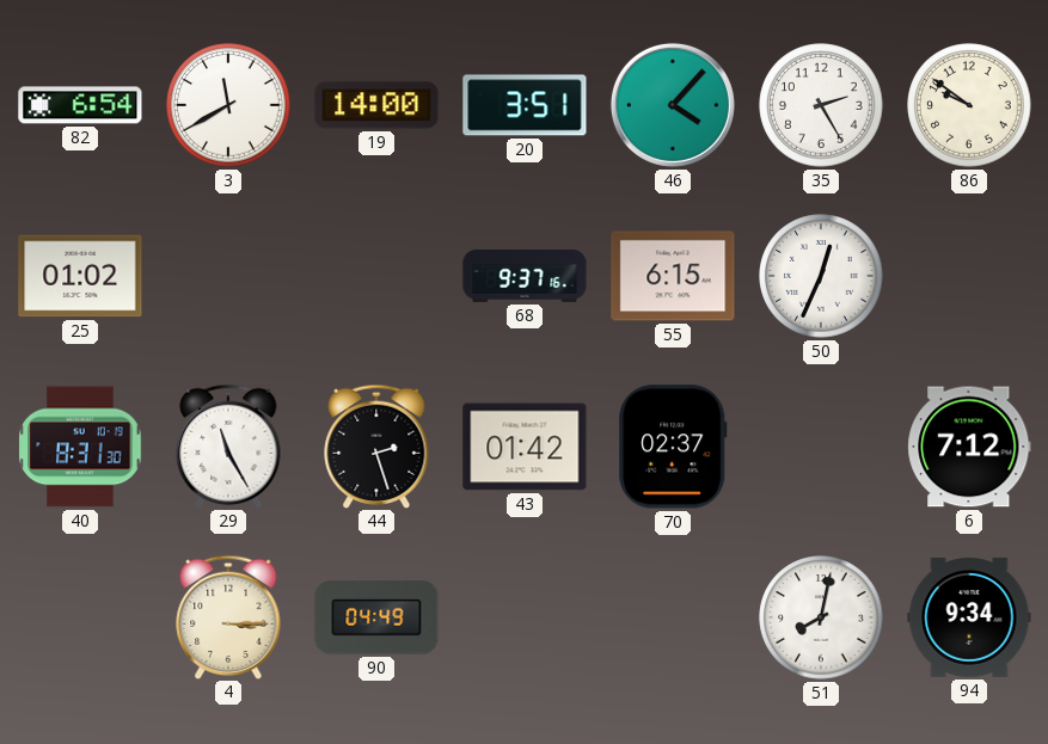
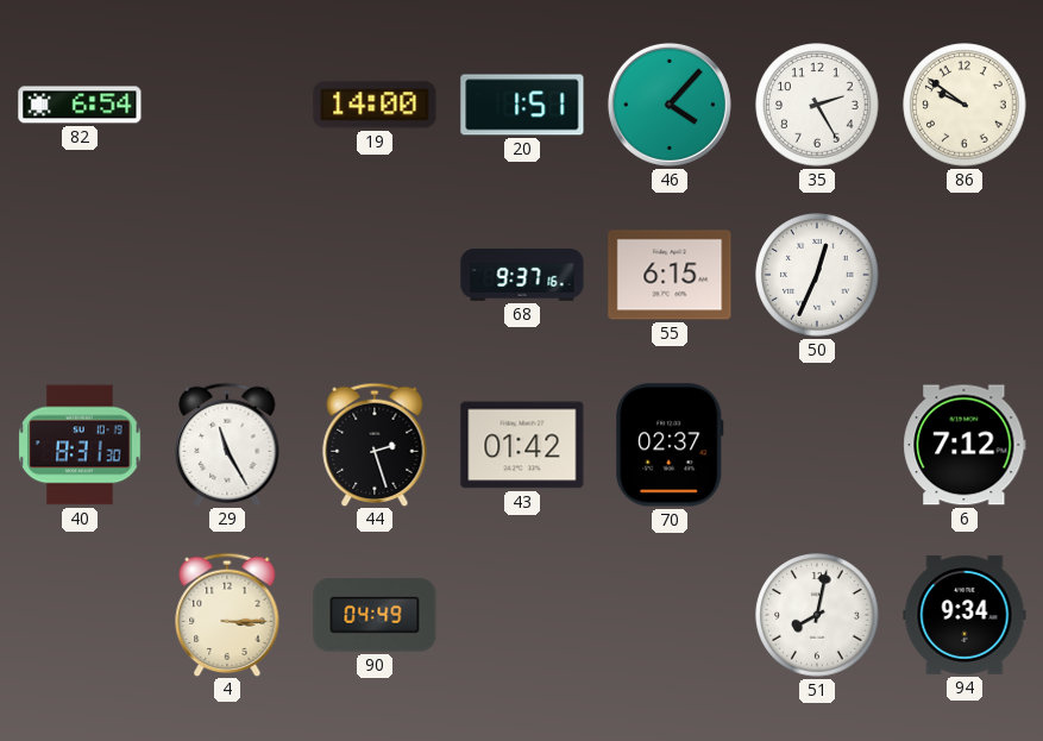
3: 11:40 -> none (228, 105)
20: 3:51 -> 1:51 (522, 105)
25: 01:02 -> none (80, 276)
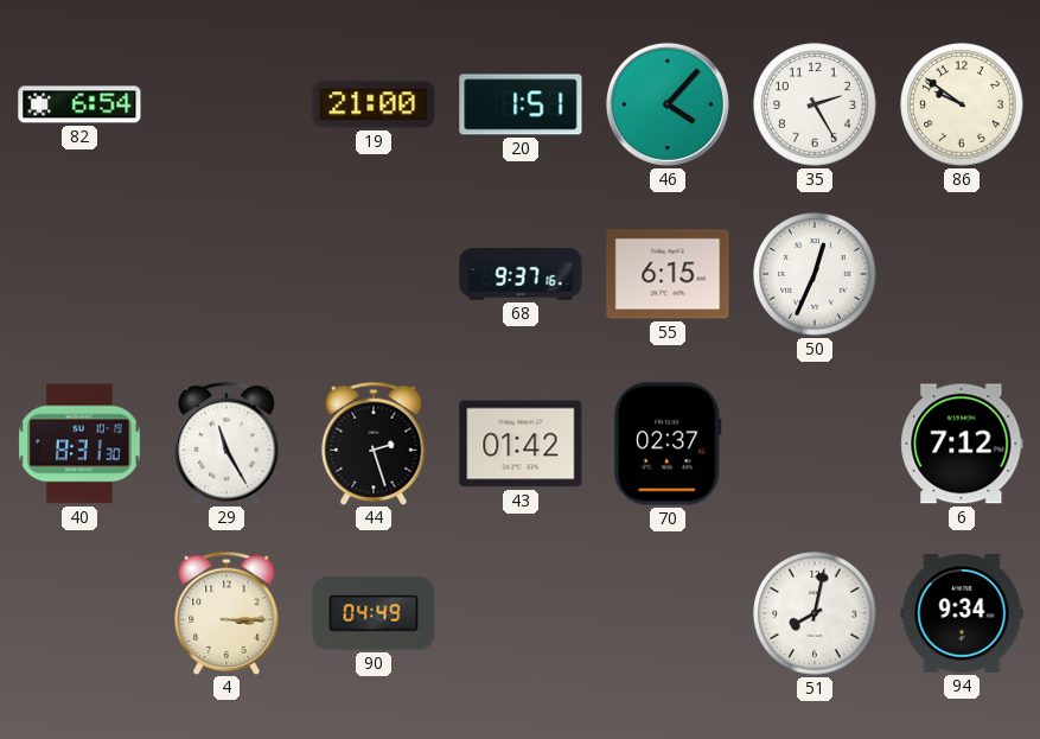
19: 14:00 -> 21:00 (374, 104)
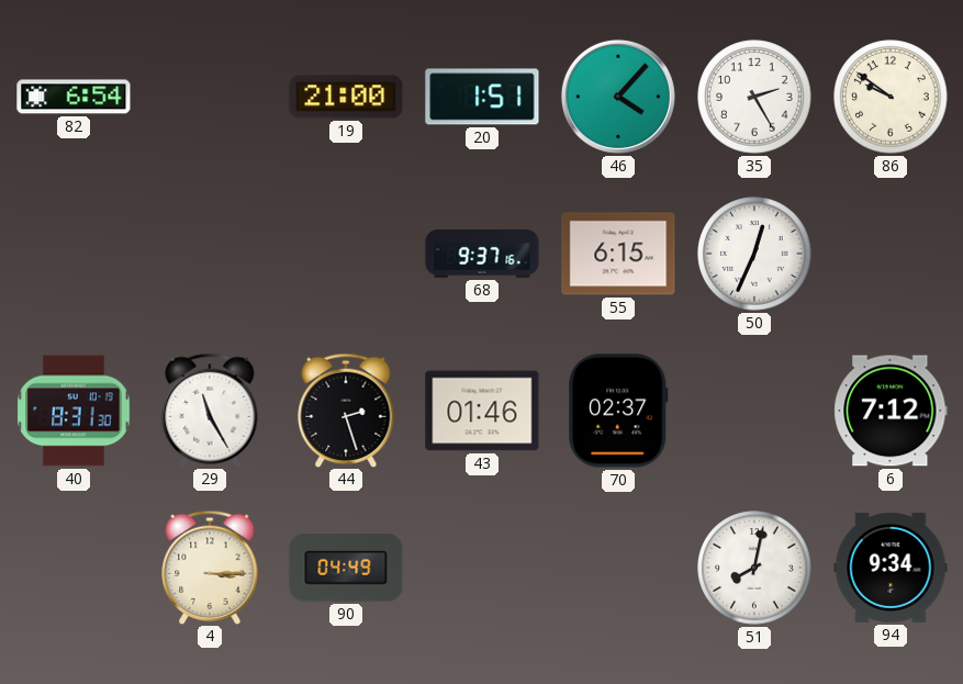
43: 01:42 -> 01:46 (482, 411)
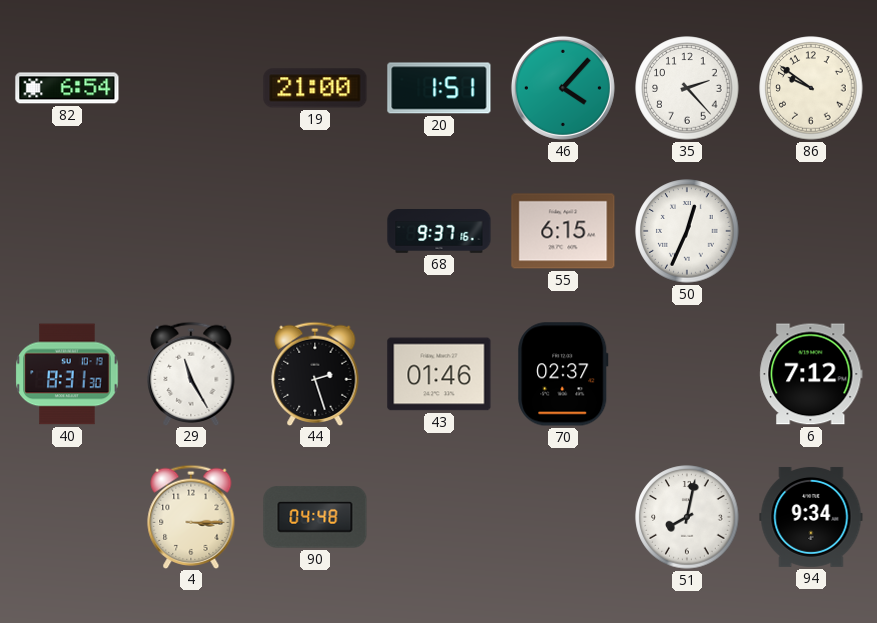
35: 2:25 -> 2:23 (687, 88)
90: 04:49 -> 04:48 (315, 517)
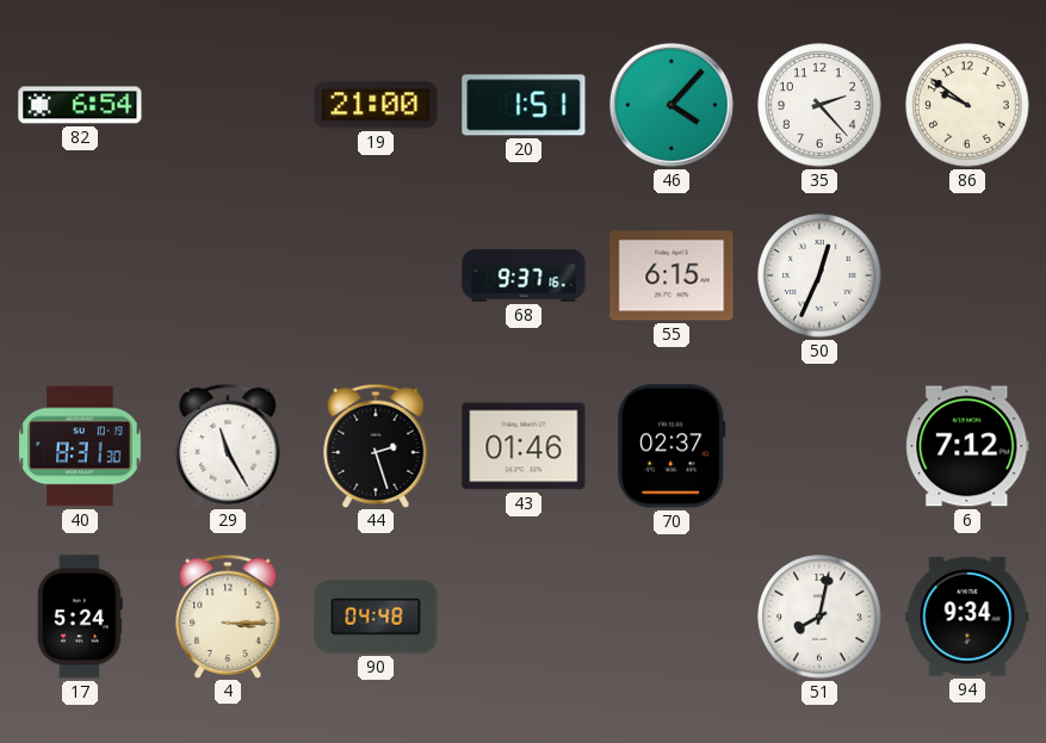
17: none -> 5:24 (80, 617)
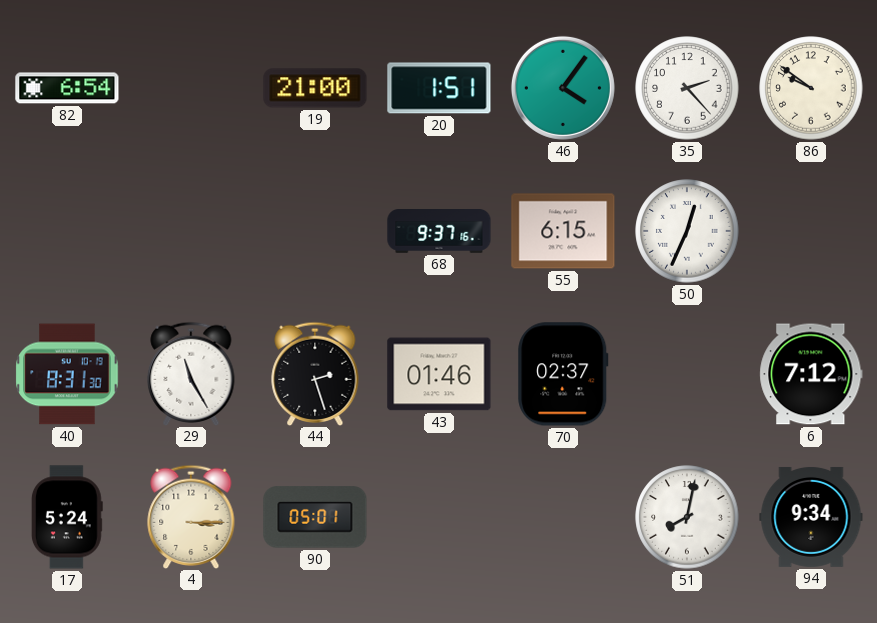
46: 4:07 -> 4:06 (563, 88)
90: 04:48 -> 05:01 (315, 517)
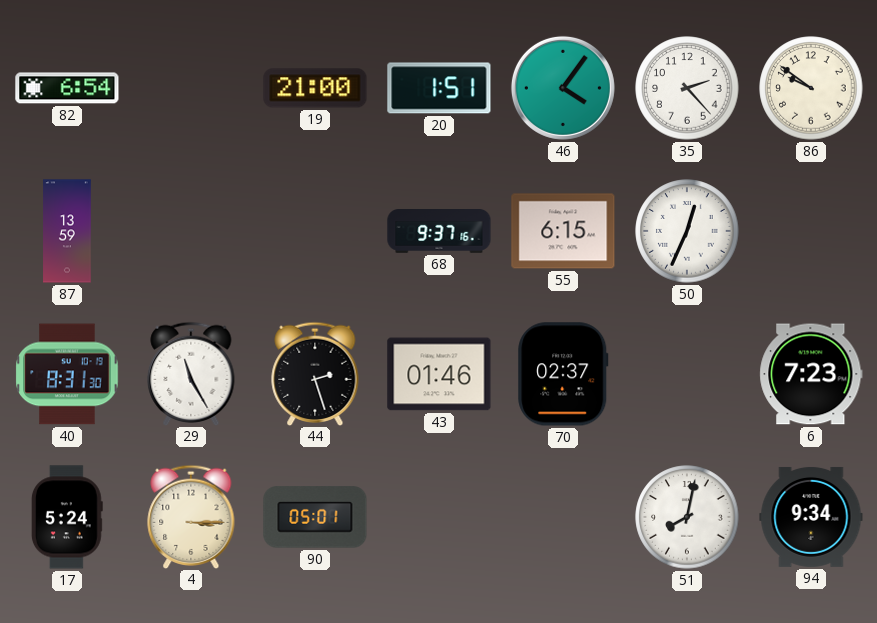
87: none -> 13:59 (67, 231)
6: 7:12 -> 7:23 (811, 374)
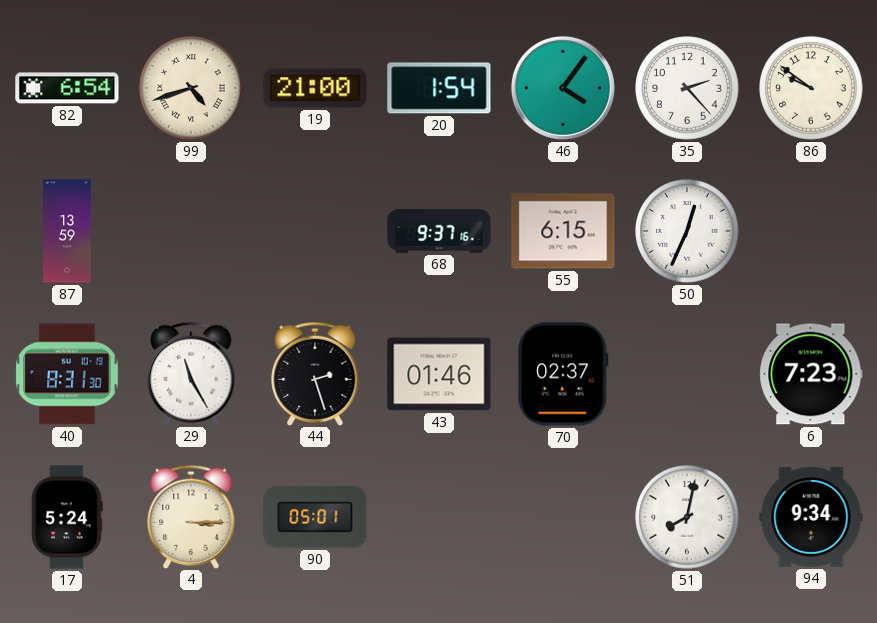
99: none -> 4:42 (191, 88)
20: 1:51 -> 1:54 (439, 88)
